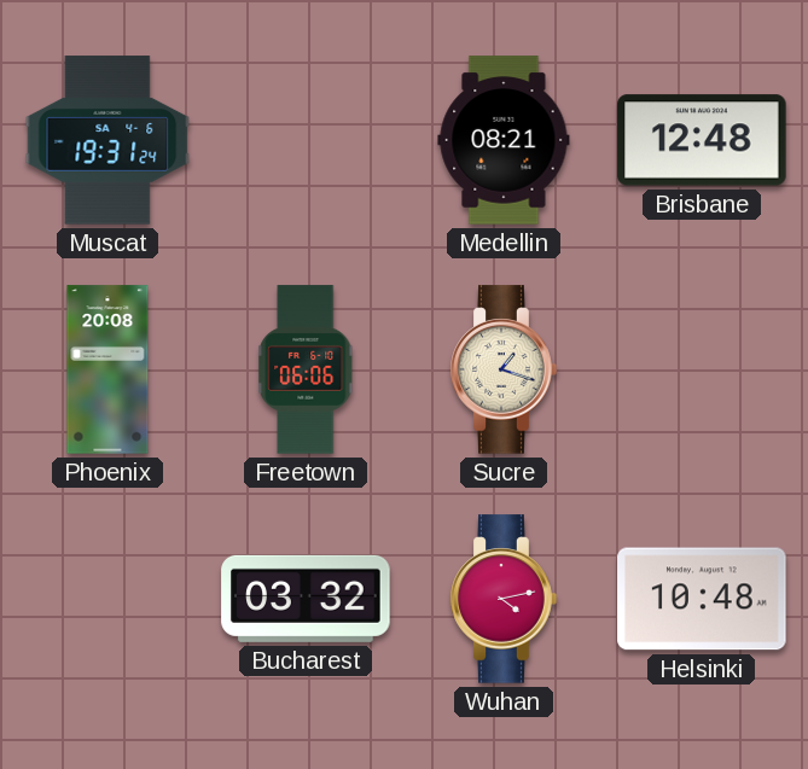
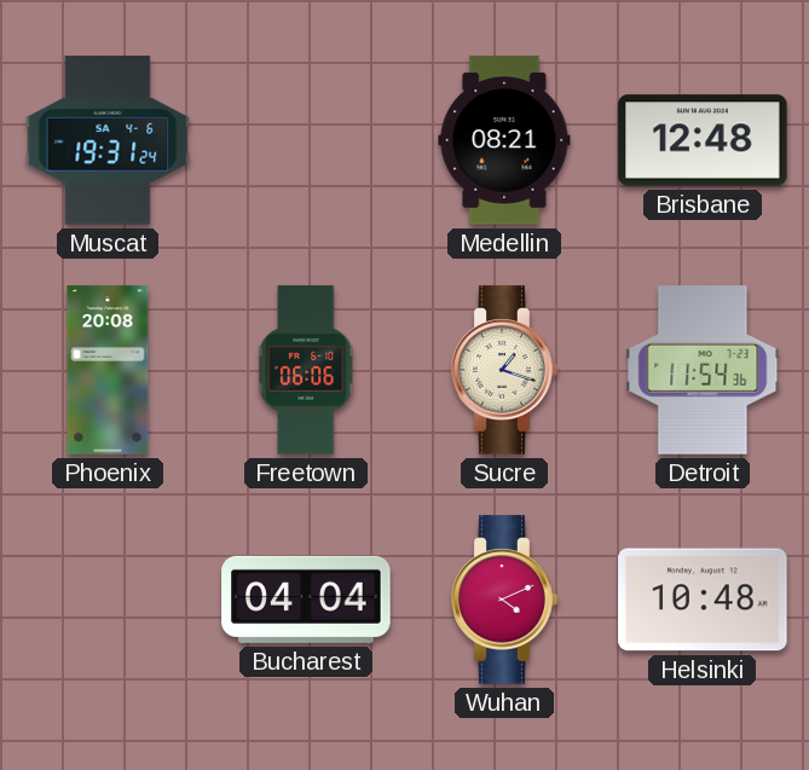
Detroit: none -> 11:54 (703, 370)
Bucharest: 03:32 -> 04:04 (306, 600)
Wuhan: 4:13 -> 4:11 (504, 600)
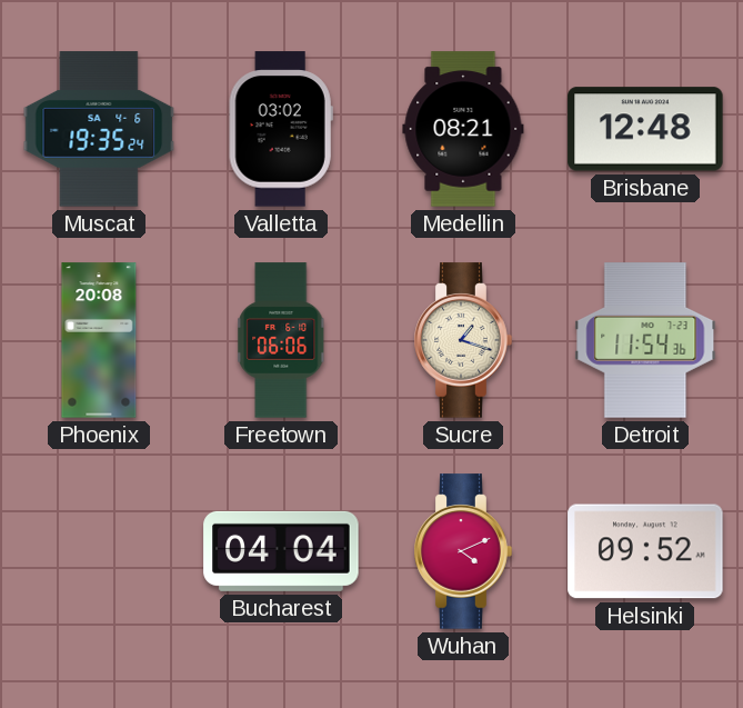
Muscat: 19:31 -> 19:35 (99, 129)
Valletta: none -> 03:02 (281, 129)
Helsinki: 10:48 -> 09:52 (645, 551)
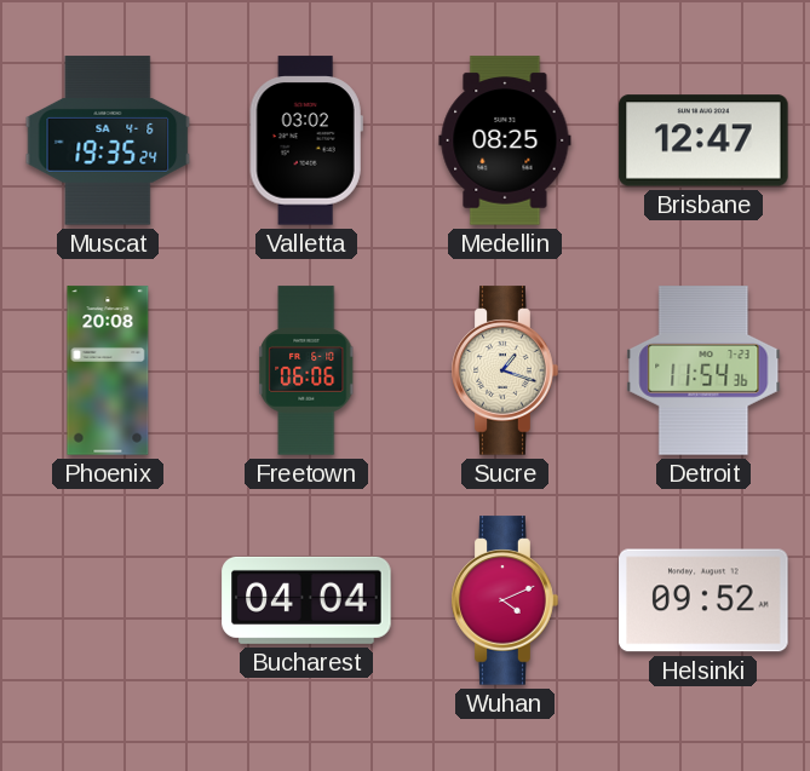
Medellin: 08:21 -> 08:25 (505, 140)
Brisbane: 12:48 -> 12:47 (703, 140)
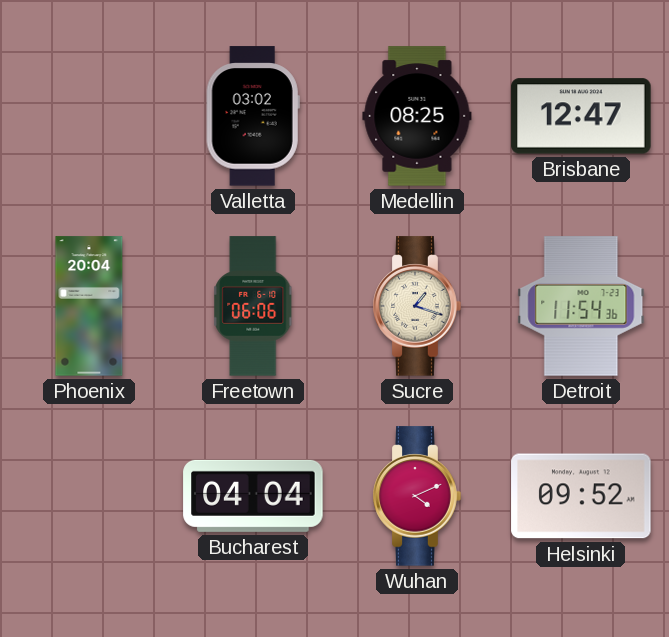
Muscat: 19:35 -> none (108, 140)
Phoenix: 20:08 -> 20:04 (89, 306)
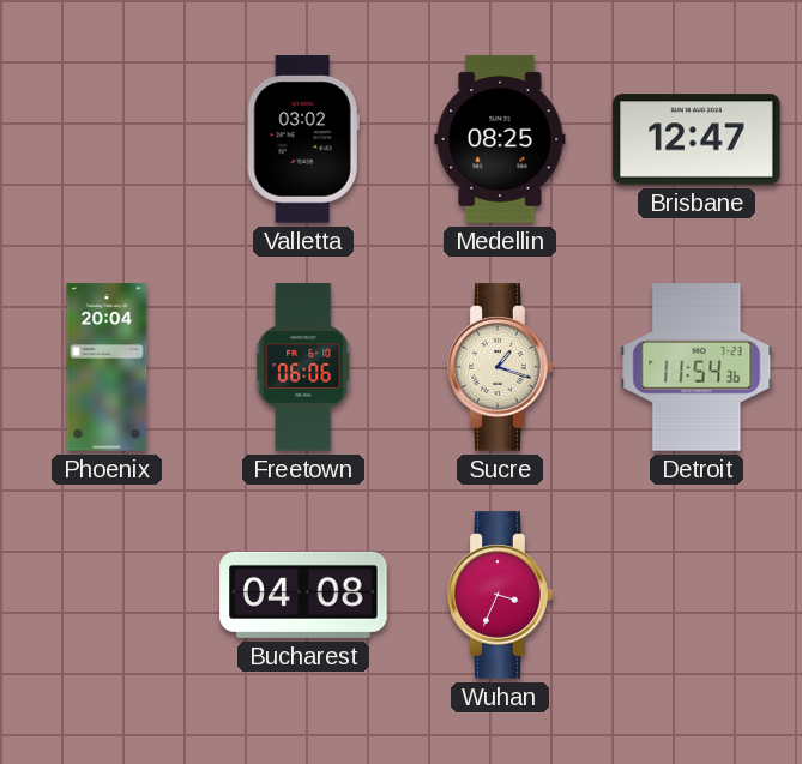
Bucharest: 04:04 -> 04:08 (303, 595)
Wuhan: 4:11 -> 3:34 (500, 595)
Helsinki: 09:52 -> none (581, 496)
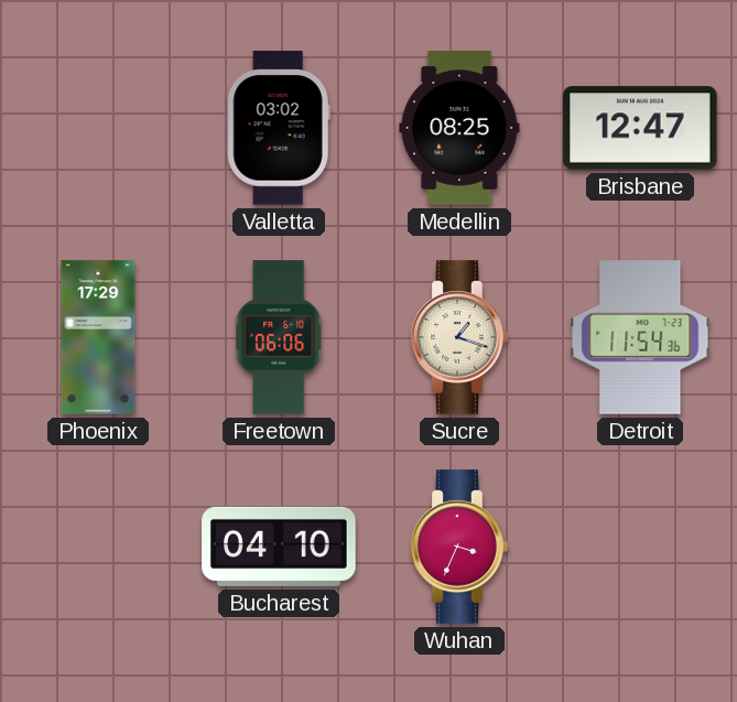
Phoenix: 20:04 -> 17:29 (98, 337)
Bucharest: 04:08 -> 04:10 (279, 547)
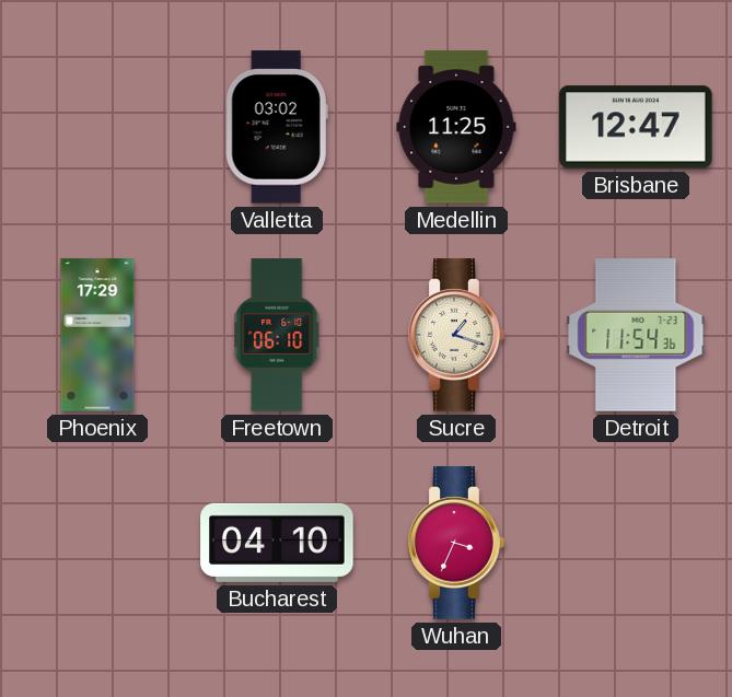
Medellin: 08:25 -> 11:25 (456, 127)
Freetown: 06:06 -> 06:10 (277, 335)
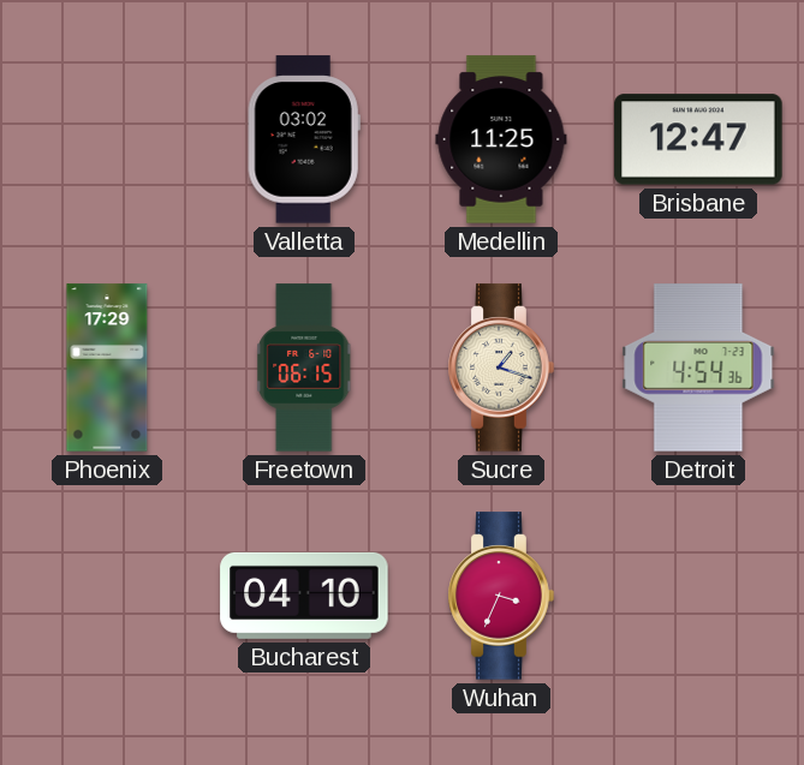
Freetown: 06:10 -> 06:15 (304, 367)
Detroit: 11:54 -> 4:54 (698, 367)
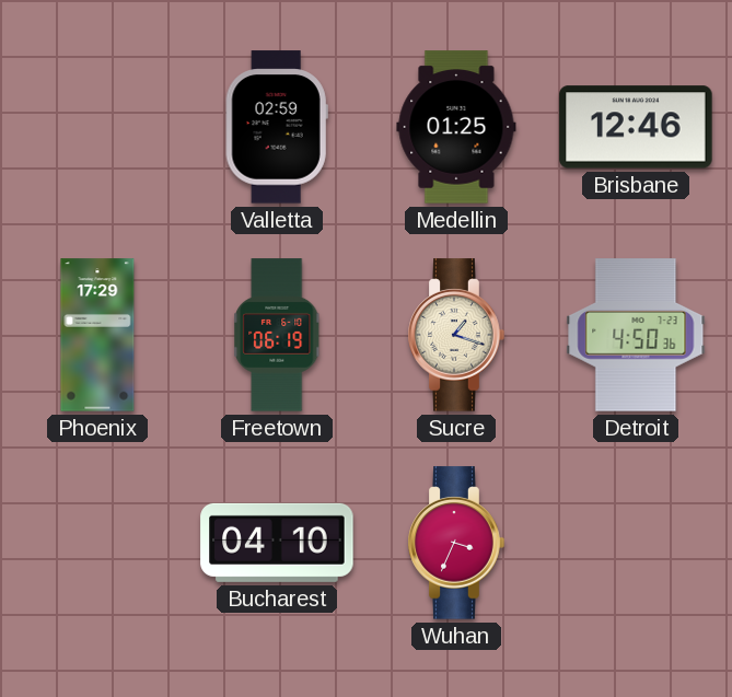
Valletta: 03:02 -> 02:59 (277, 127)
Medellin: 11:25 -> 01:25 (456, 127)
Brisbane: 12:47 -> 12:46 (636, 127)
Freetown: 06:15 -> 06:19 (277, 335)
Detroit: 4:54 -> 4:50 (636, 335)
